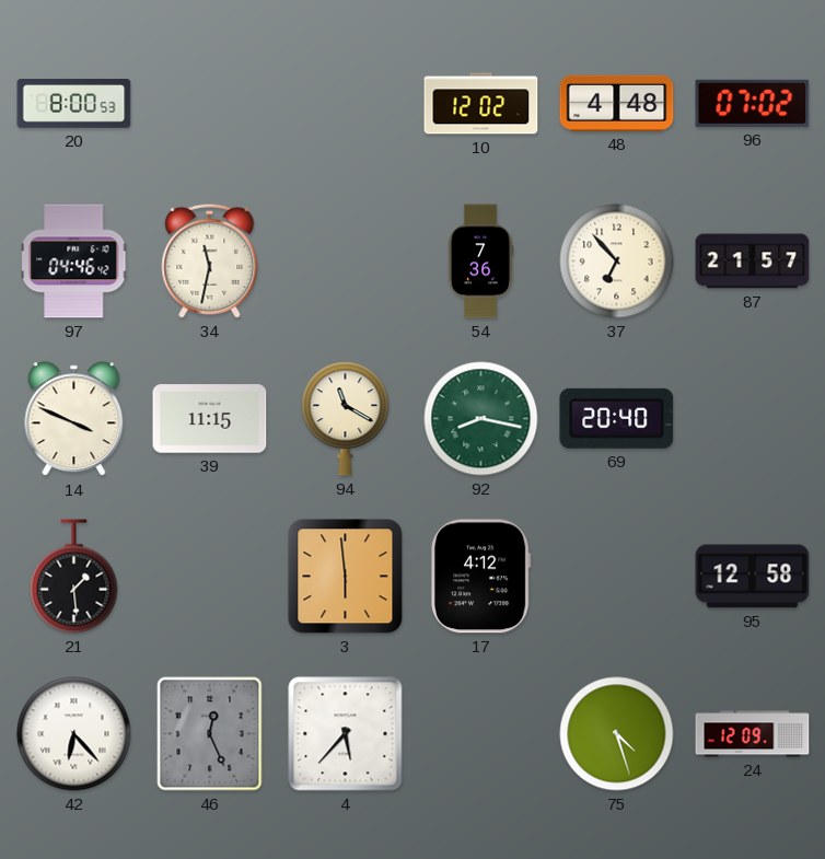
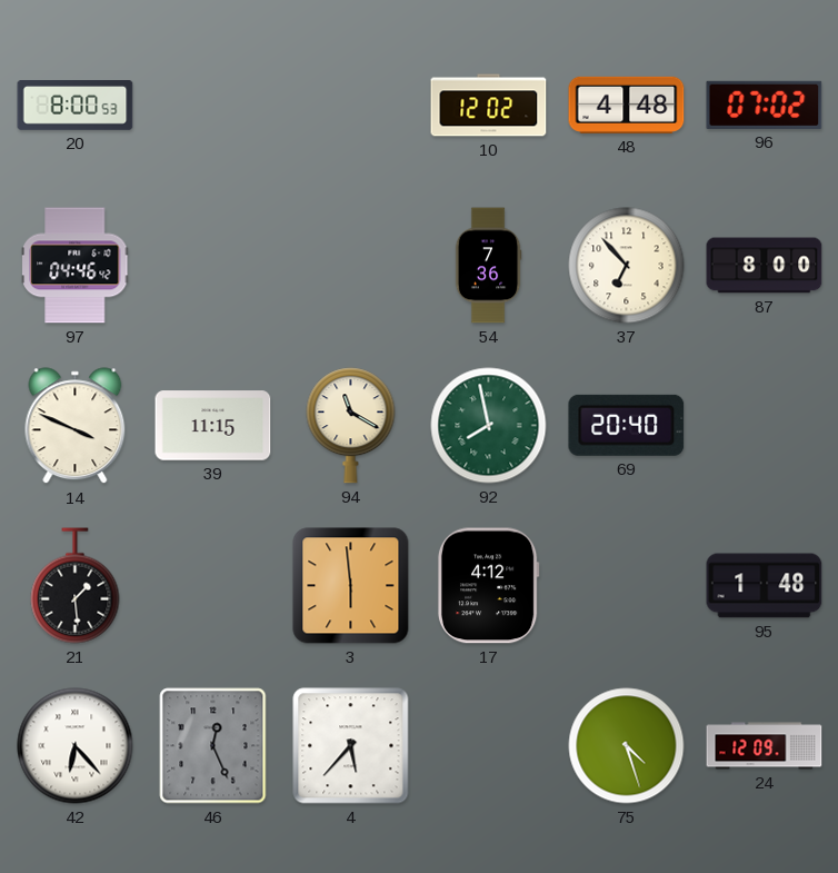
34: 11:32 -> none (210, 260)
87: 21:57 -> 8:00 (765, 266)
92: 8:17 -> 7:58 (489, 426)
95: 12:58 -> 1:48 (765, 586)
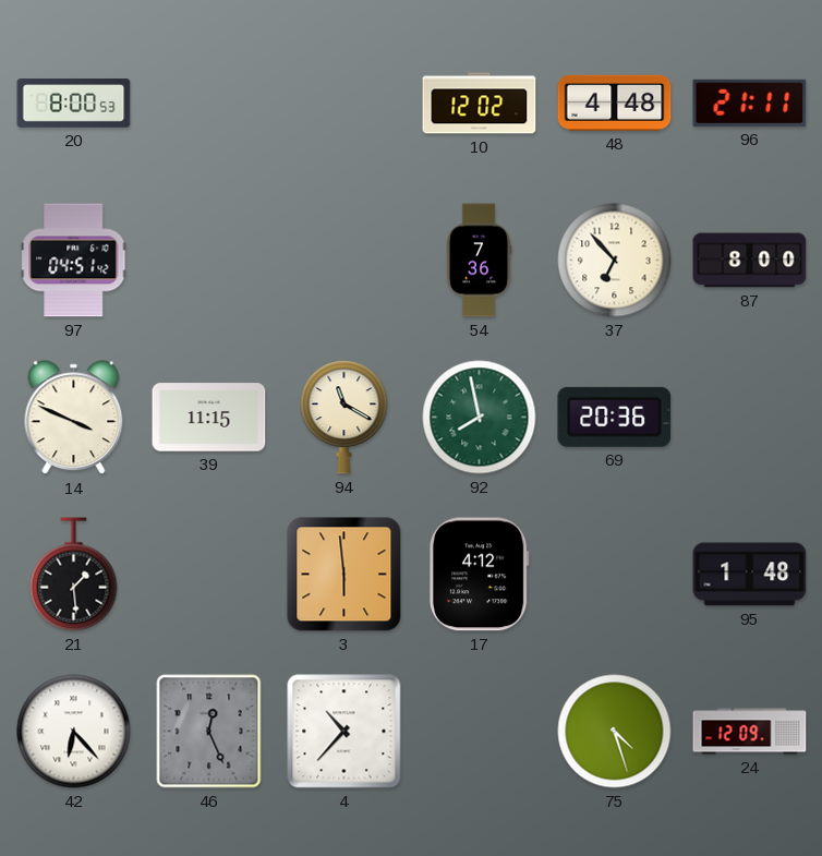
96: 07:02 -> 21:11 (750, 103)
97: 04:46 -> 04:51 (74, 261)
69: 20:40 -> 20:36 (615, 417)
4: 5:37 -> 10:37 (344, 732)
